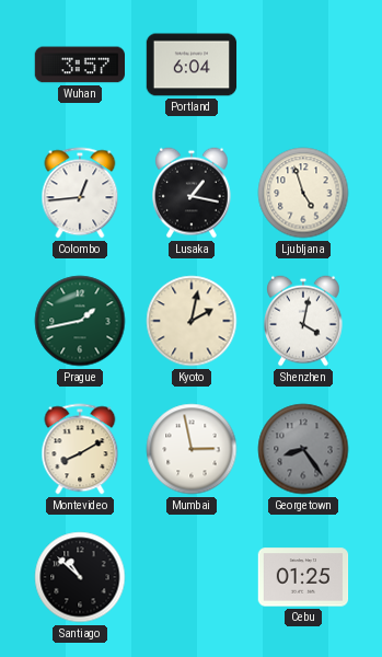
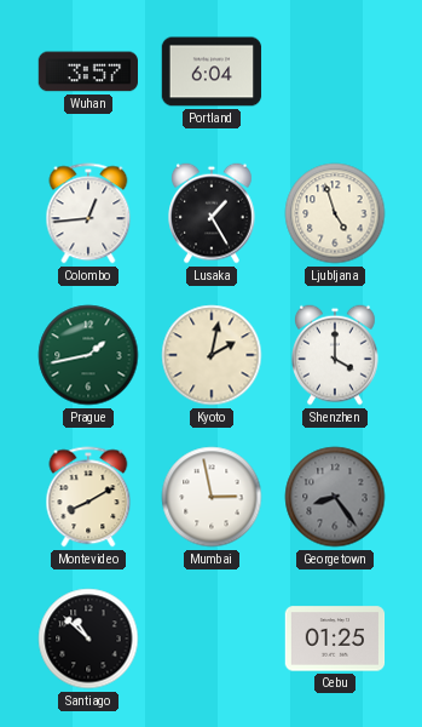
Lusaka: 1:17 -> 1:25 (213, 213)
Shenzhen: 4:02 -> 4:00 (336, 355)
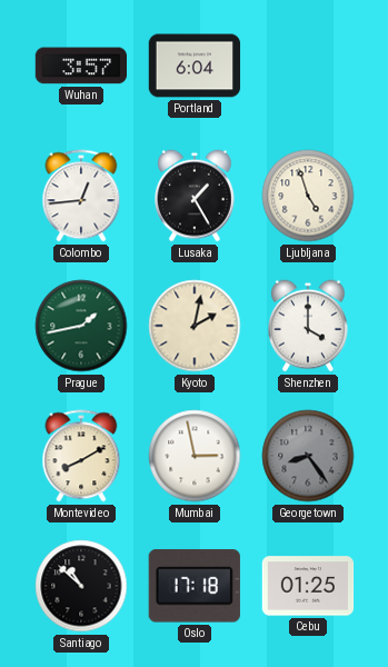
Oslo: none -> 17:18 (195, 586)
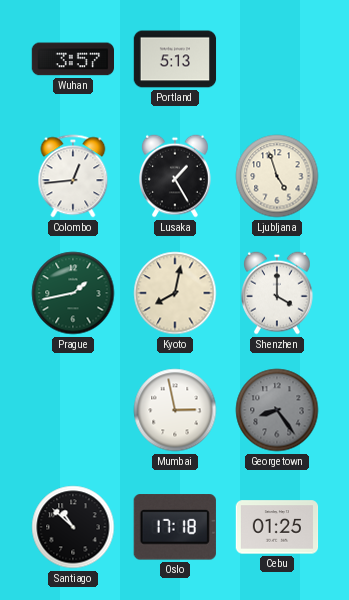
Portland: 6:04 -> 5:13 (175, 59)
Kyoto: 2:02 -> 8:02 (175, 293)
Montevideo: 8:10 -> none (81, 456)
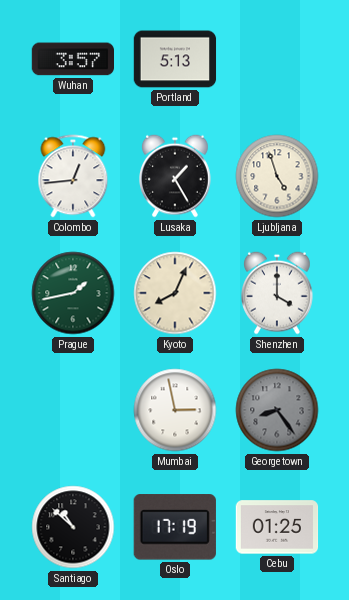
Kyoto: 8:02 -> 8:04 (175, 293)
Oslo: 17:18 -> 17:19 (175, 527)
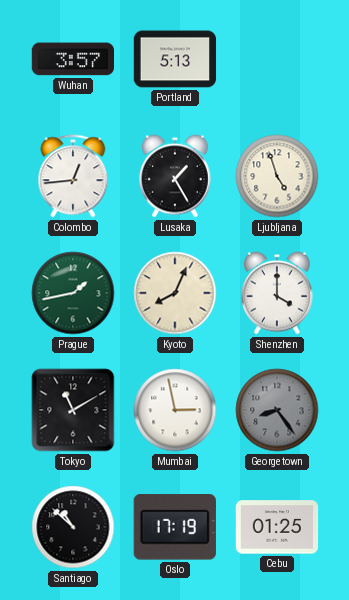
Tokyo: none -> 11:10 (73, 410)
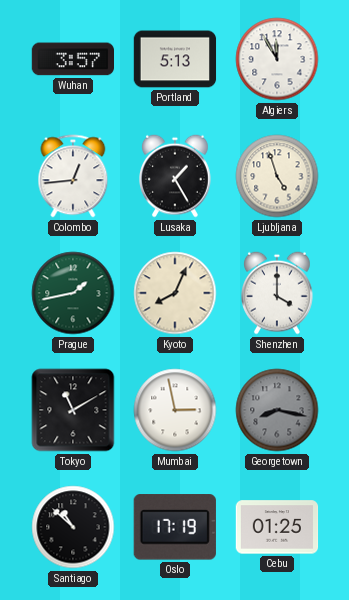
Algiers: none -> 11:55 (277, 59)
Georgetown: 8:24 -> 8:17 (277, 410)
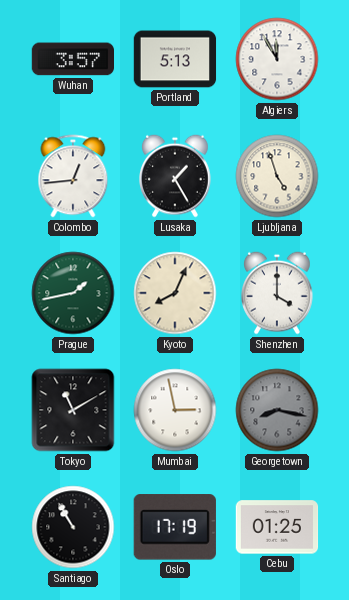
Santiago: 10:52 -> 10:55 (73, 527)
